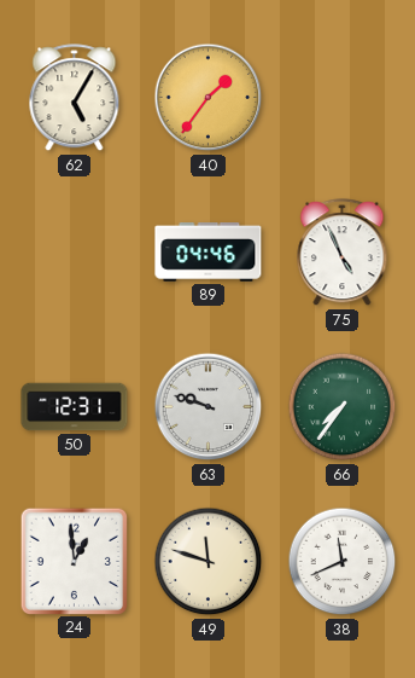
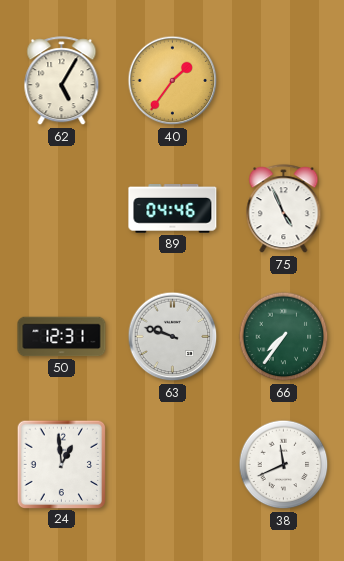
49: 11:48 -> none (209, 562)
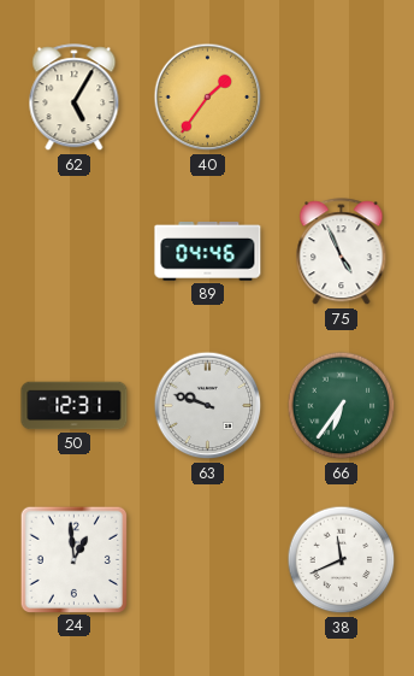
66: 7:36 -> 6:36 (342, 406)
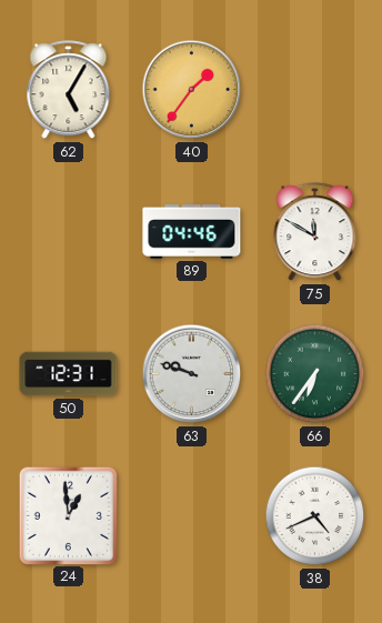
75: 4:56 -> 11:50 (315, 232)
38: 11:41 -> 4:41 (315, 516)
